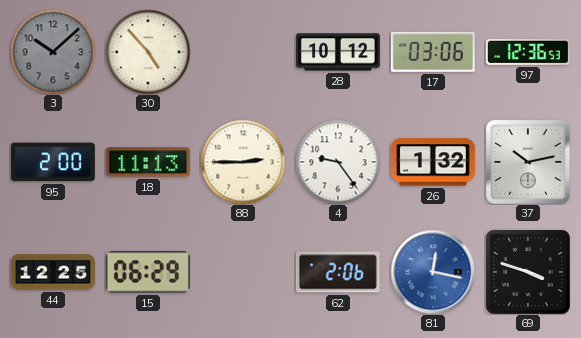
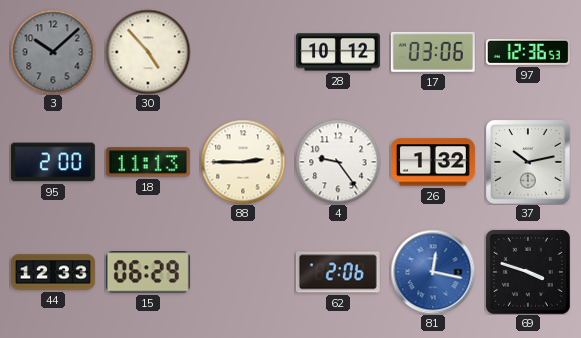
44: 12:25 -> 12:33 (53, 272)
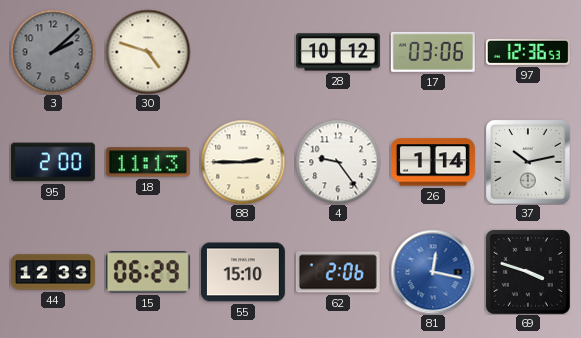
3: 10:08 -> 2:08 (53, 52)
30: 4:53 -> 4:48 (148, 52)
26: 1:32 -> 1:14 (433, 162)
55: none -> 15:10 (243, 272)
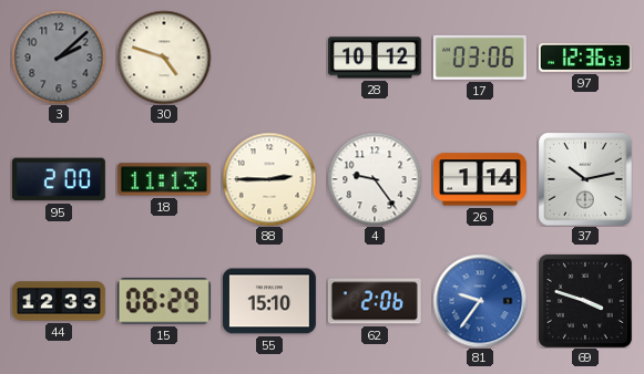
81: 12:17 -> 9:36 (480, 301)
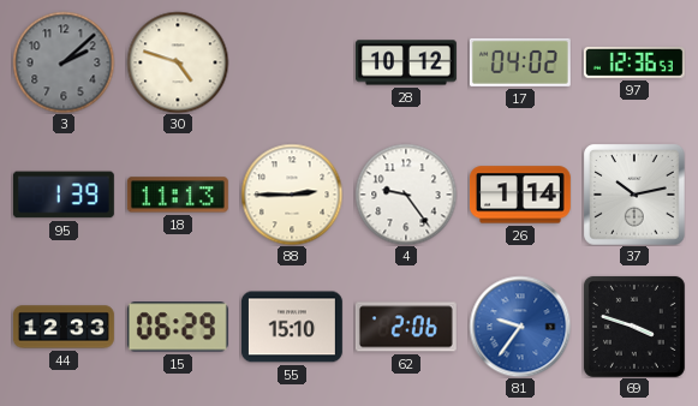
17: 03:06 -> 04:02 (520, 62)
95: 2:00 -> 1:39 (64, 195)
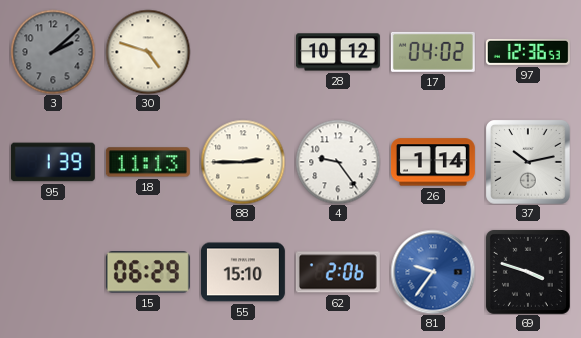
44: 12:33 -> none (64, 327)
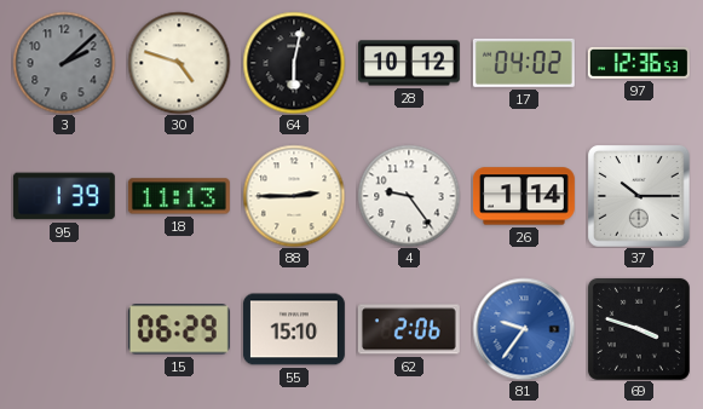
64: none -> 6:02 (294, 63)
37: 10:13 -> 10:15 (639, 196)
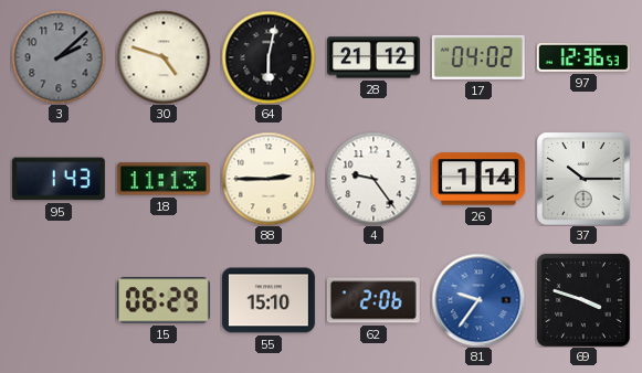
28: 10:12 -> 21:12 (375, 57)
95: 1:39 -> 1:43 (59, 179)
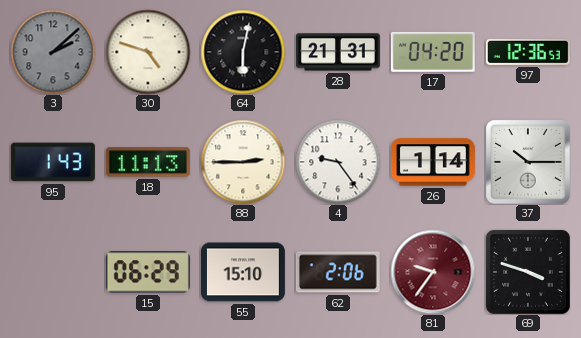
28: 21:12 -> 21:31 (339, 52)
17: 04:02 -> 04:20 (433, 52)
81 dial: blue -> burgundy (433, 272)
